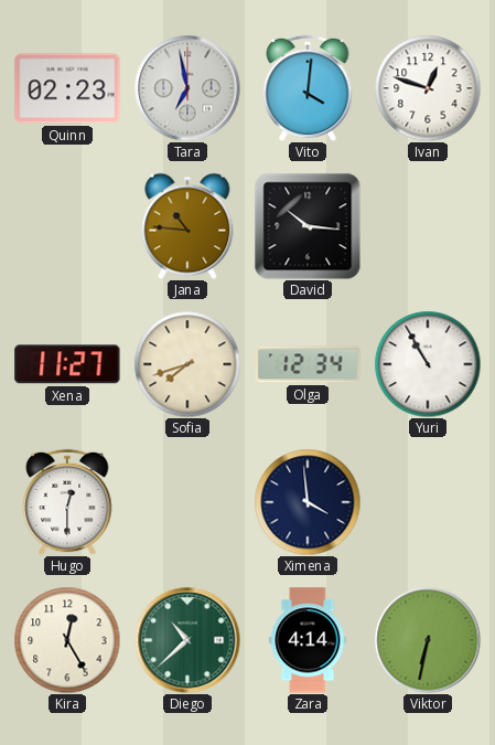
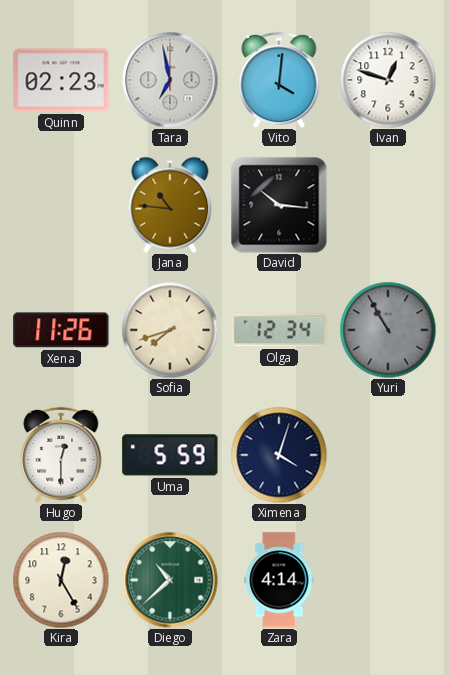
Xena: 11:27 -> 11:26 (61, 330)
Yuri dial: white -> grey (388, 330)
Uma: none -> 5:59 (170, 455)
Ximena: 3:59 -> 4:03 (279, 455)
Viktor: 6:32 -> none (428, 640)
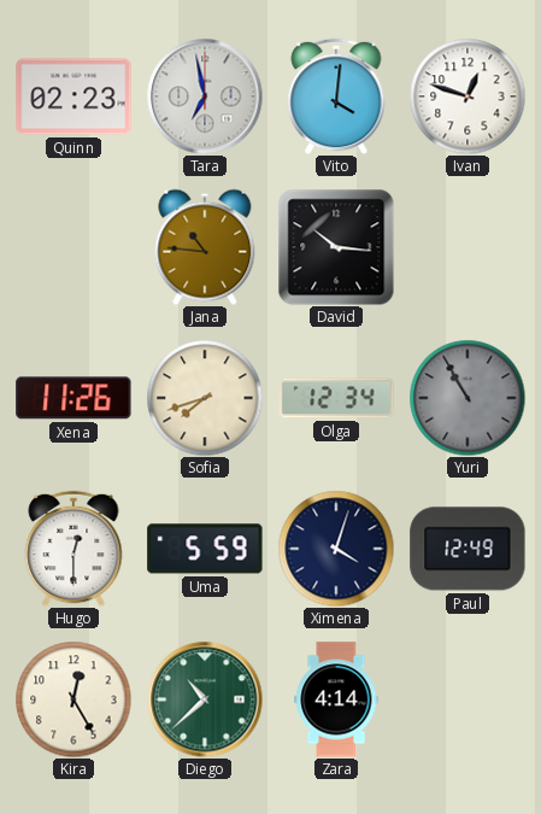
Paul: none -> 12:49 (468, 549)
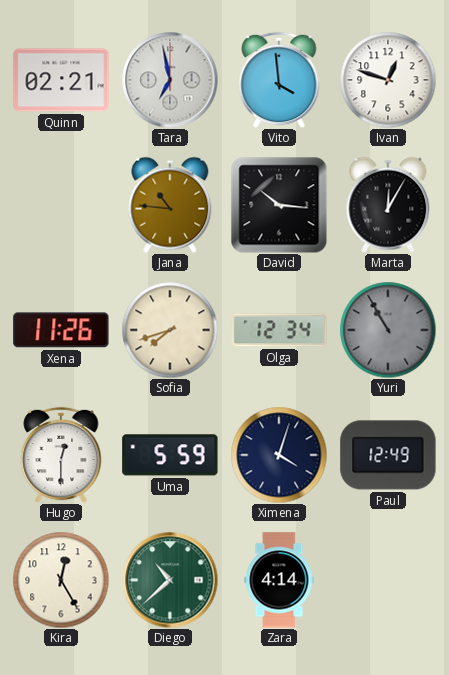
Quinn: 02:23 -> 02:21 (61, 80)
Vito: 4:01 -> 3:59 (279, 80)
Marta: none -> 12:05 (388, 205)
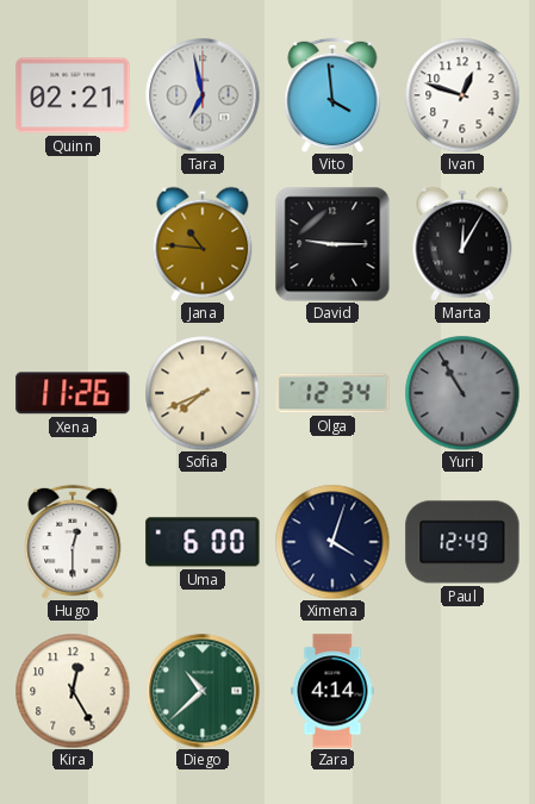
David: 10:16 -> 9:15 (332, 244)
Sofia: 7:42 -> 7:41 (203, 393)
Uma: 5:59 -> 6:00 (203, 542)
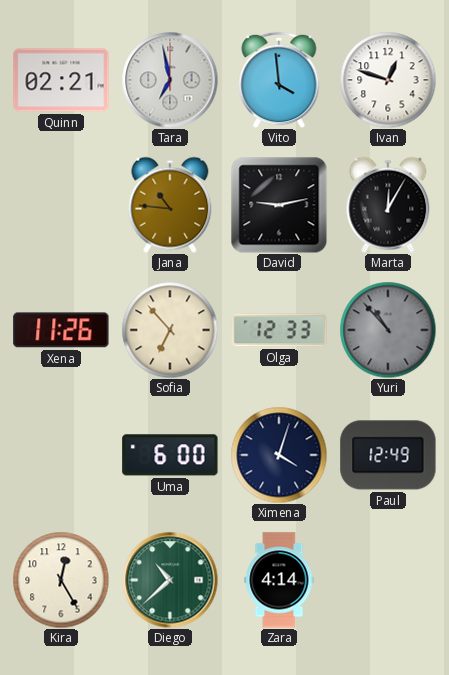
David: 9:15 -> 9:13 (279, 205)
Sofia: 7:41 -> 6:53 (170, 330)
Olga: 12:34 -> 12:33 (279, 330)
Yuri: 10:55 -> 10:53 (388, 330)
Hugo: 12:30 -> none (73, 542)
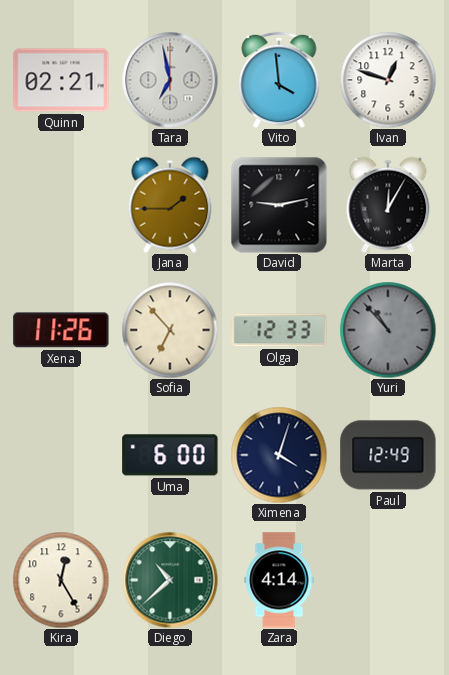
Jana: 10:46 -> 1:45 (170, 205)
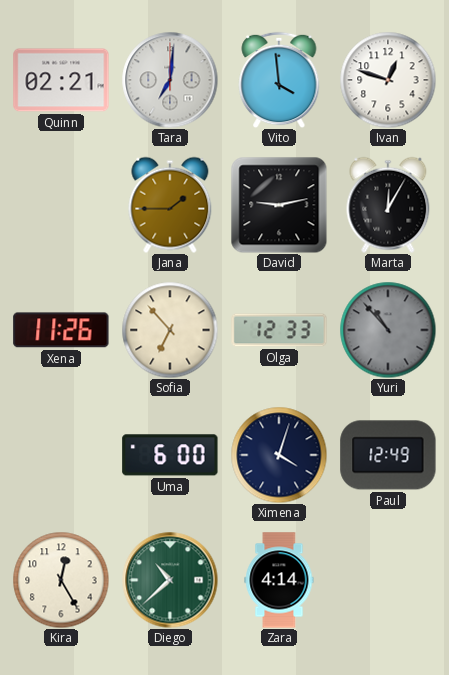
Tara: 6:58 -> 7:01 (170, 80)
